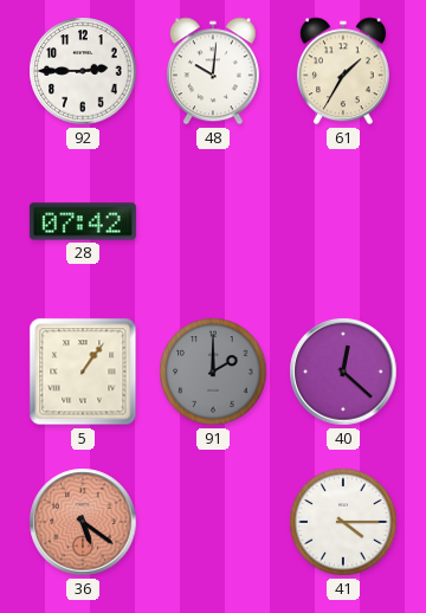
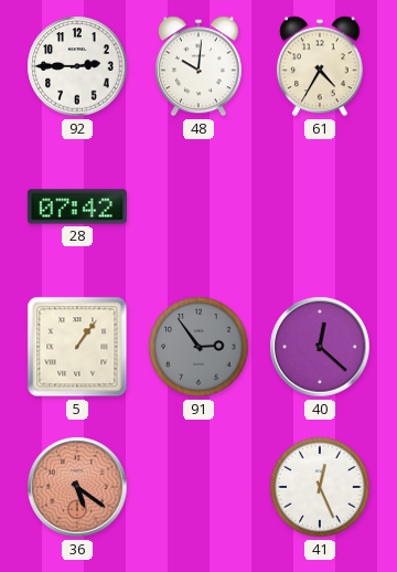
61: 1:35 -> 4:35 (320, 66)
91: 2:00 -> 2:54 (198, 347)
41: 4:15 -> 12:26 (320, 487)
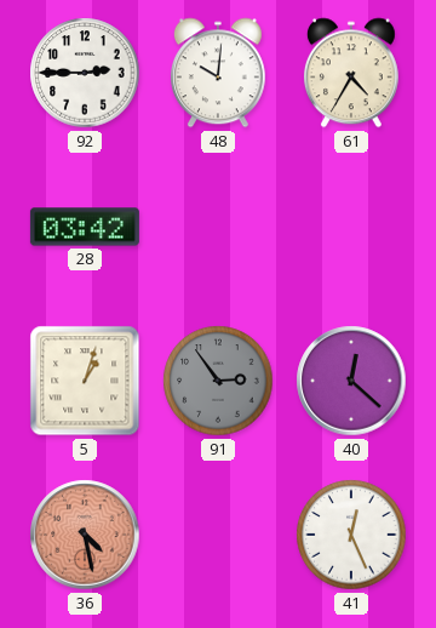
28: 07:42 -> 03:42 (85, 227)
5: 1:06 -> 1:03 (85, 381)
36: 5:21 -> 4:28 (85, 535)
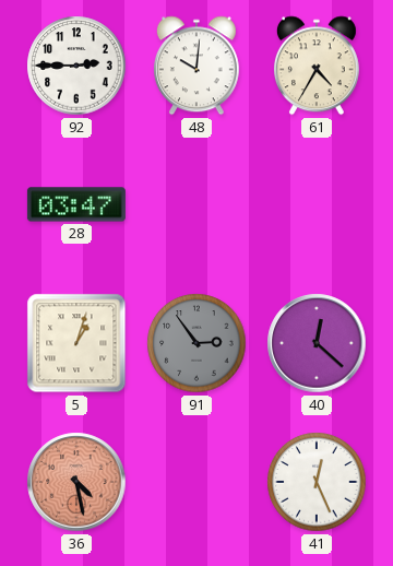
28: 03:42 -> 03:47 (76, 204)
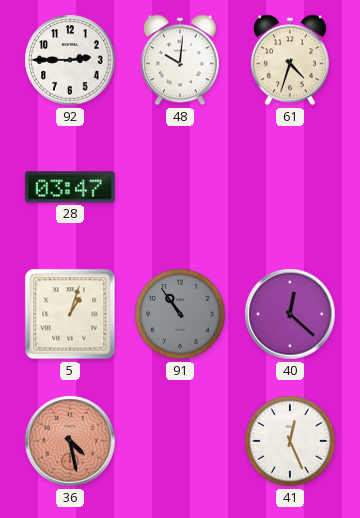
61: 4:35 -> 4:33 (290, 60)
91: 2:54 -> 10:54 (180, 314)
